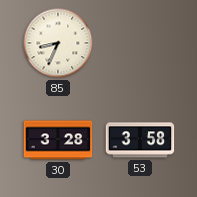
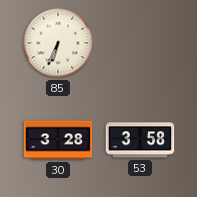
85: 8:34 -> 6:34 (58, 43)
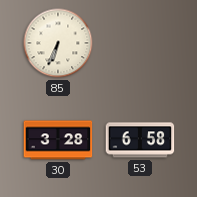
53: 3:58 -> 6:58 (140, 140)
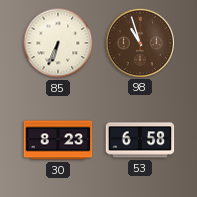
98: none -> 10:57 (139, 42)
30: 3:28 -> 8:23 (58, 140)
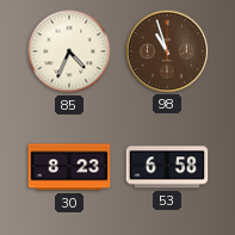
85: 6:34 -> 4:34 (69, 51)
